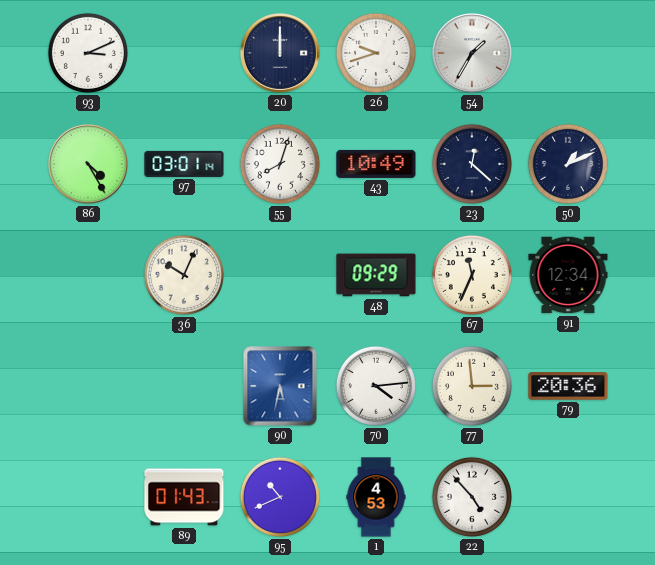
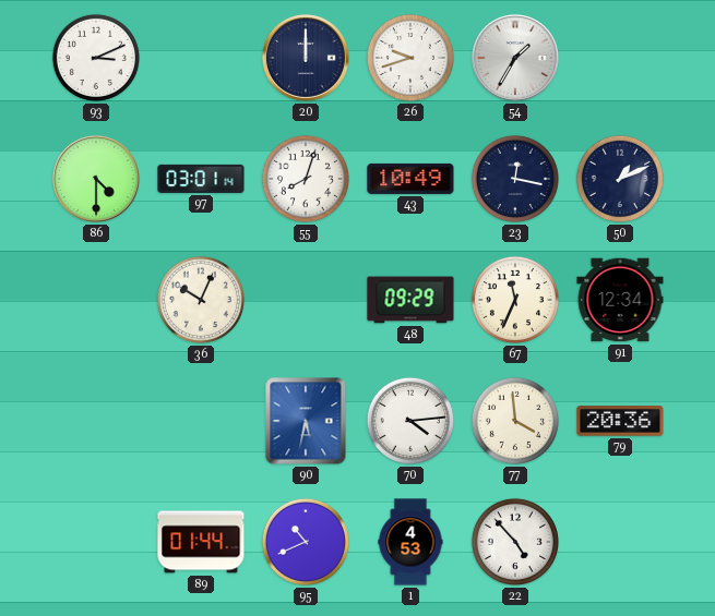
86: 4:25 -> 4:30 (96, 179)
23: 12:22 -> 12:17 (515, 179)
77: 2:59 -> 3:59 (515, 421)
89: 01:43 -> 01:44 (201, 542)
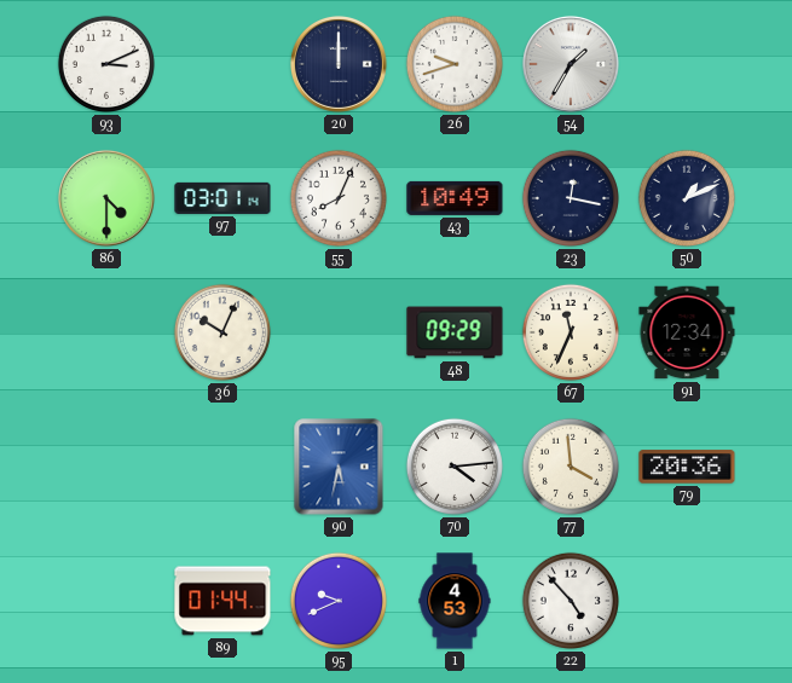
55: 8:03 -> 8:04 (339, 198)
95: 10:41 -> 9:41 (339, 601)
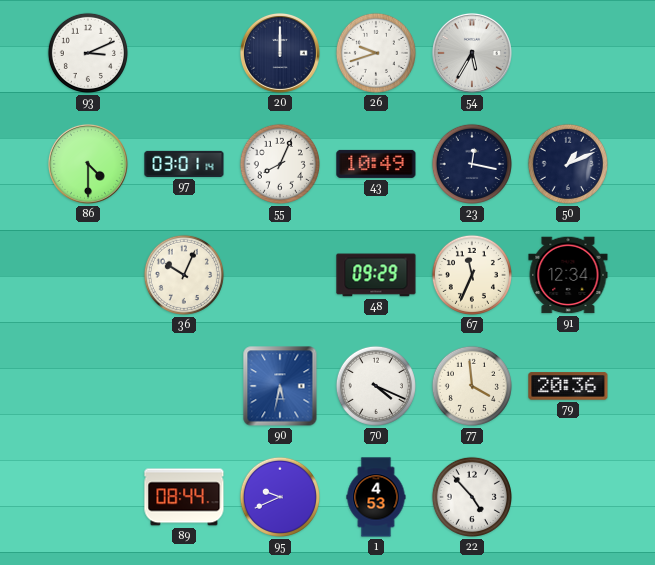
54: 1:35 -> 5:35 (472, 53)
70: 4:14 -> 4:19 (376, 386)
89: 01:44 -> 08:44 (184, 497)
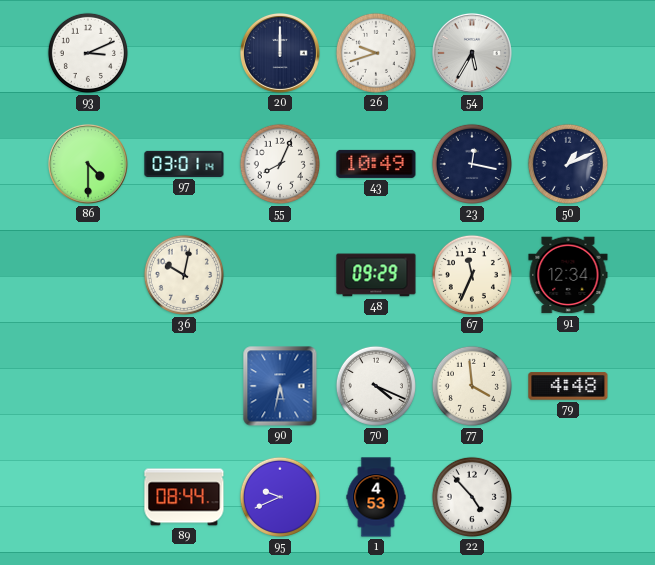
36: 10:04 -> 10:02 (184, 275)
79: 20:36 -> 4:48 (568, 386)
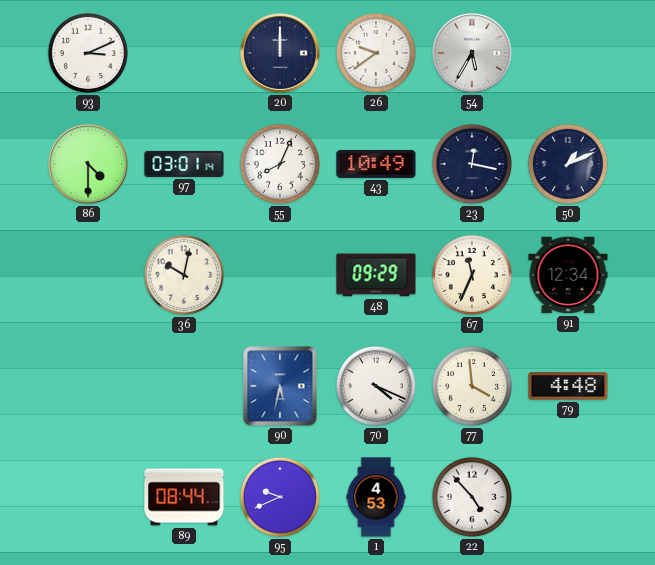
26: 9:42 -> 9:39 (376, 53)
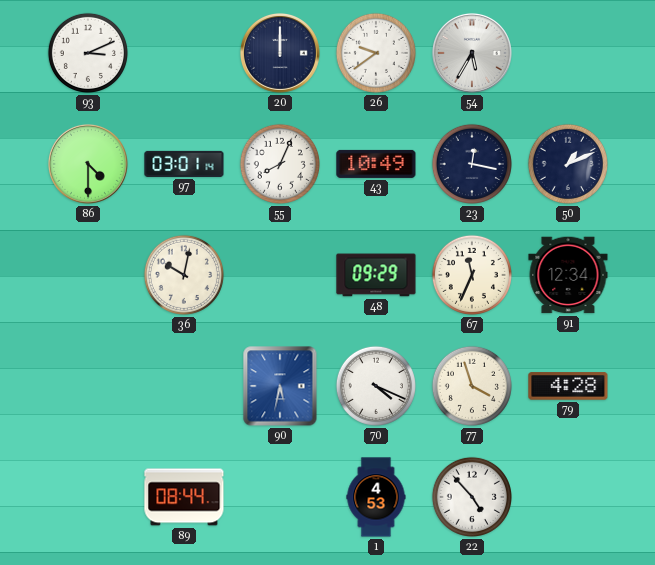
77: 3:59 -> 3:57 (472, 386)
79: 4:48 -> 4:28 (568, 386)
95: 9:41 -> none (280, 497)
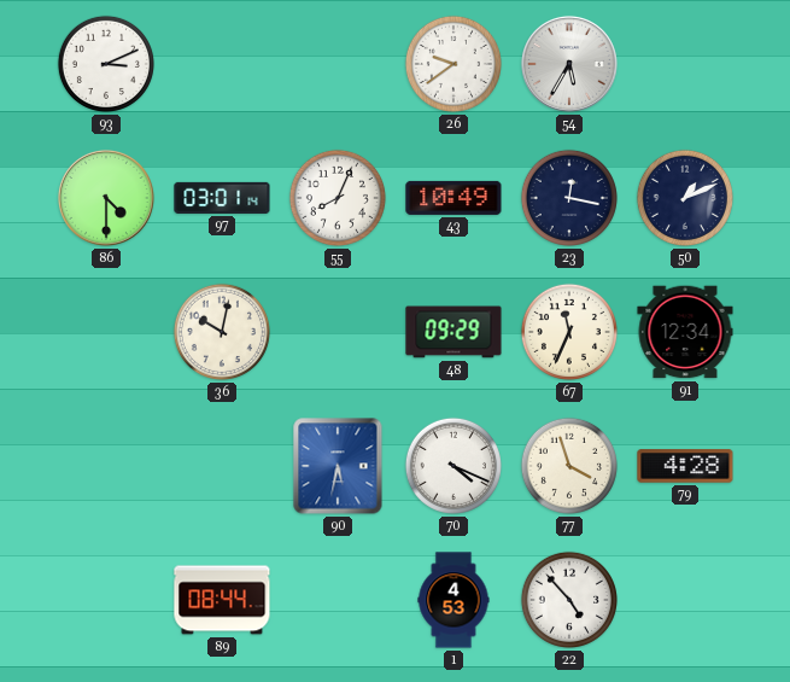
20: 12:00 -> none (280, 53)
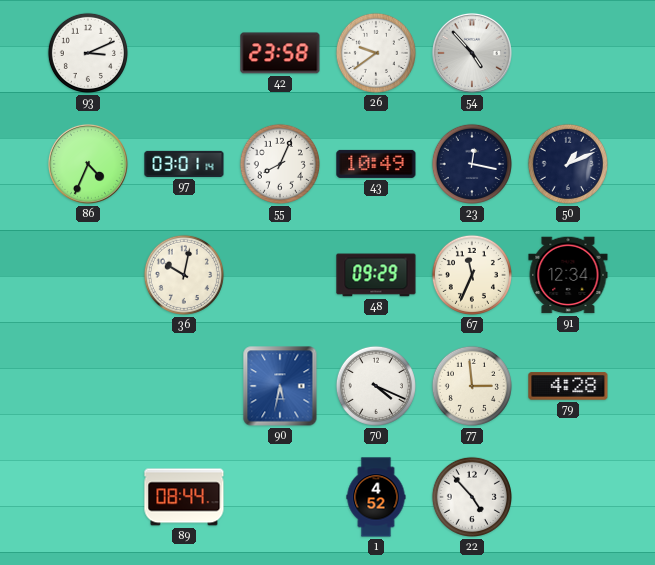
42: none -> 23:58 (280, 53)
54: 5:35 -> 4:53 (472, 53)
86: 4:30 -> 4:34 (88, 164)
77: 3:57 -> 2:59 (472, 386)
1: 4:53 -> 4:52 (376, 497)
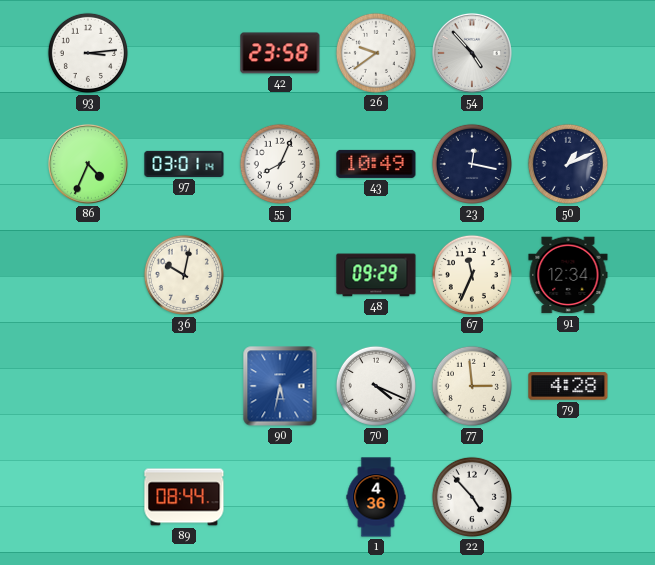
93: 3:11 -> 3:14 (88, 53)
1: 4:52 -> 4:36 (376, 497)
